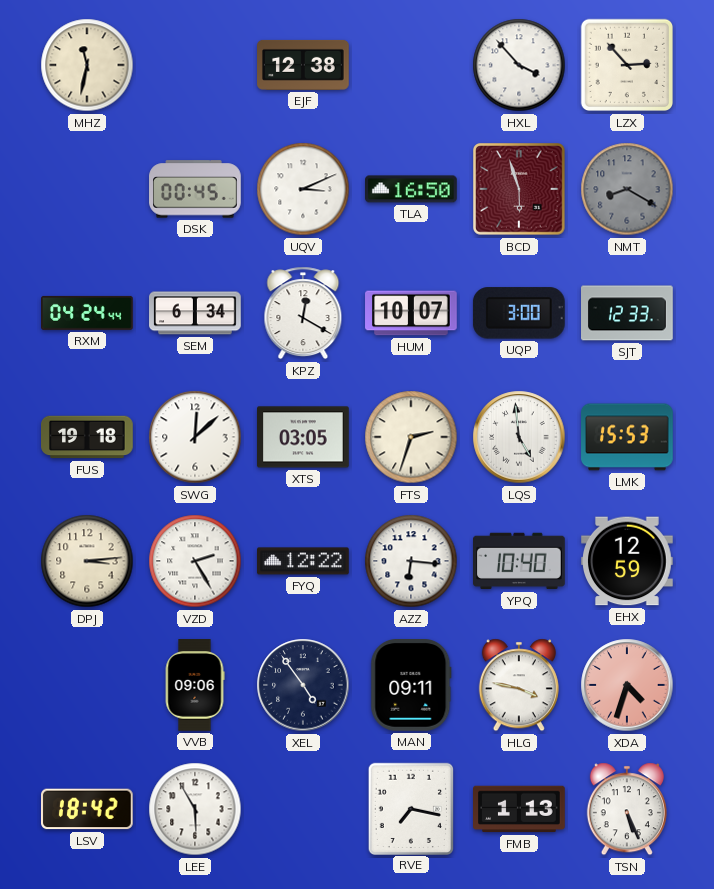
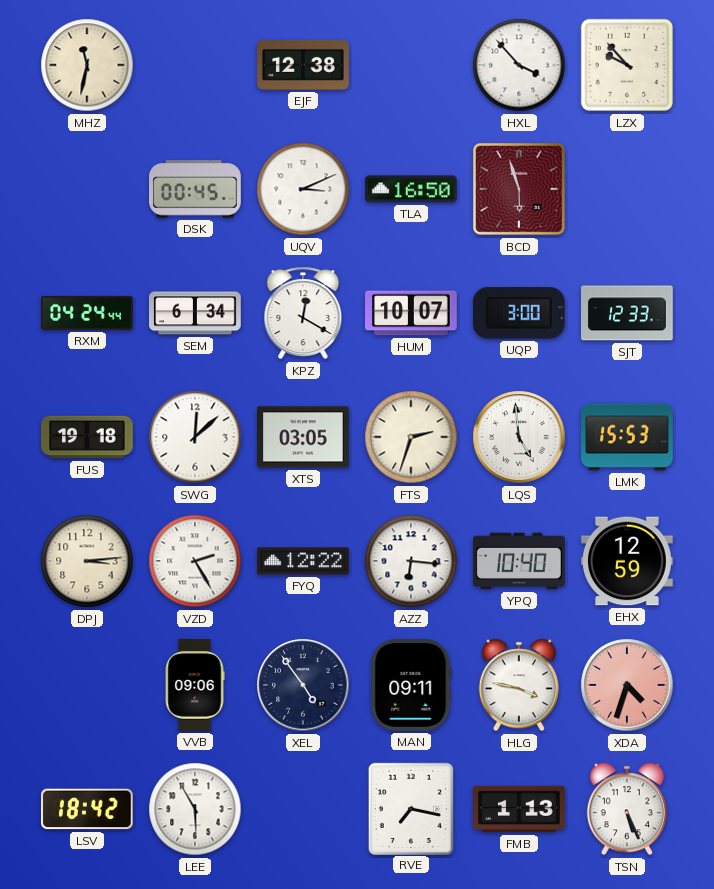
LZX: 2:53 -> 9:53 (627, 65)
NMT: 8:20 -> none (627, 189)
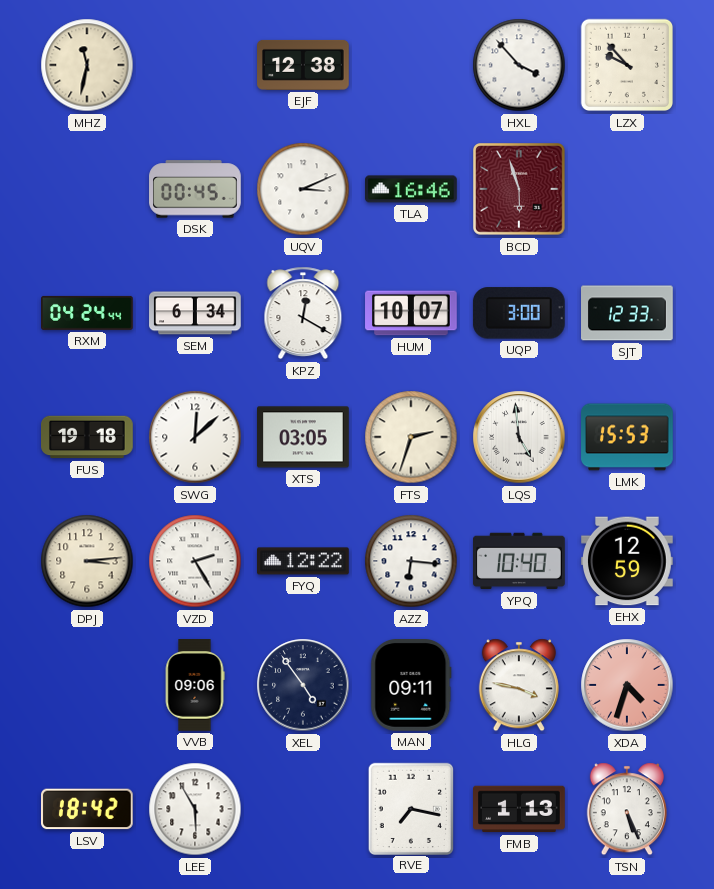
TLA: 16:50 -> 16:46 (412, 189)
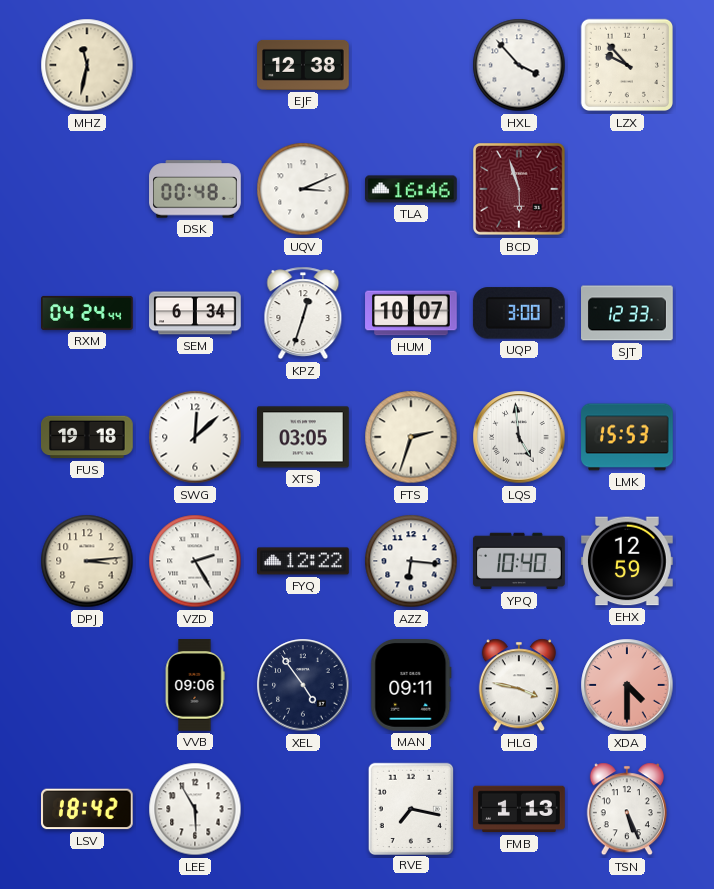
DSK: 00:45 -> 00:48 (195, 189)
KPZ: 12:20 -> 12:33 (303, 313)
XDA: 4:33 -> 4:30 (627, 685)
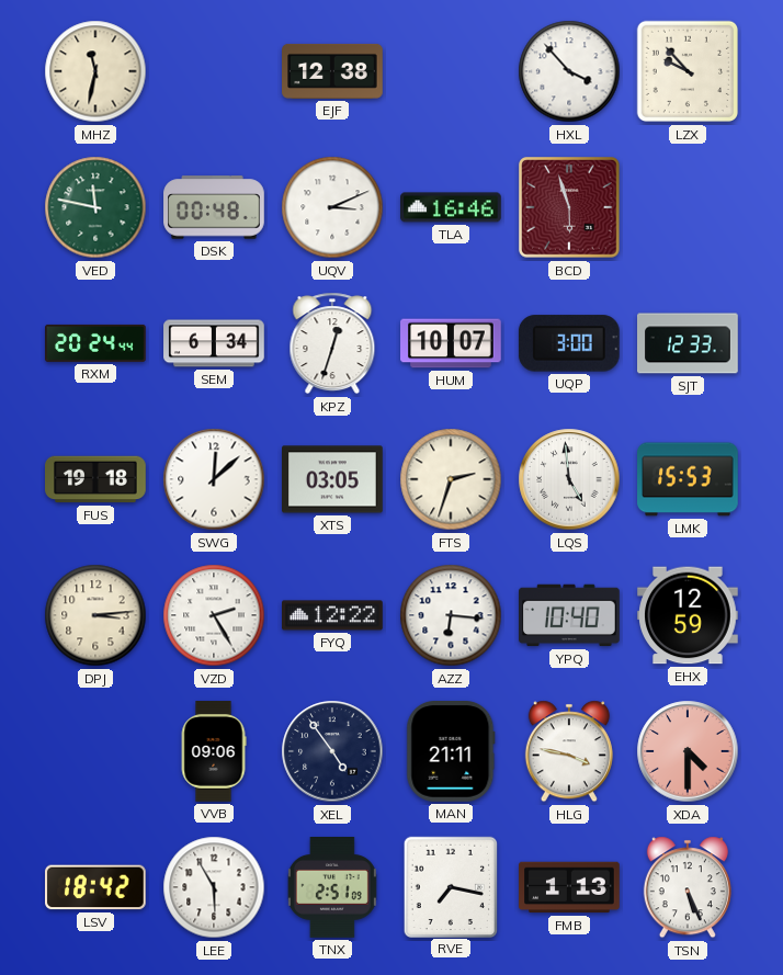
VED: none -> 11:47 (95, 207)
RXM: 04:24 -> 20:24 (95, 343)
MAN: 09:11 -> 21:11 (451, 752)
TNX: none -> 2:51 (332, 888)
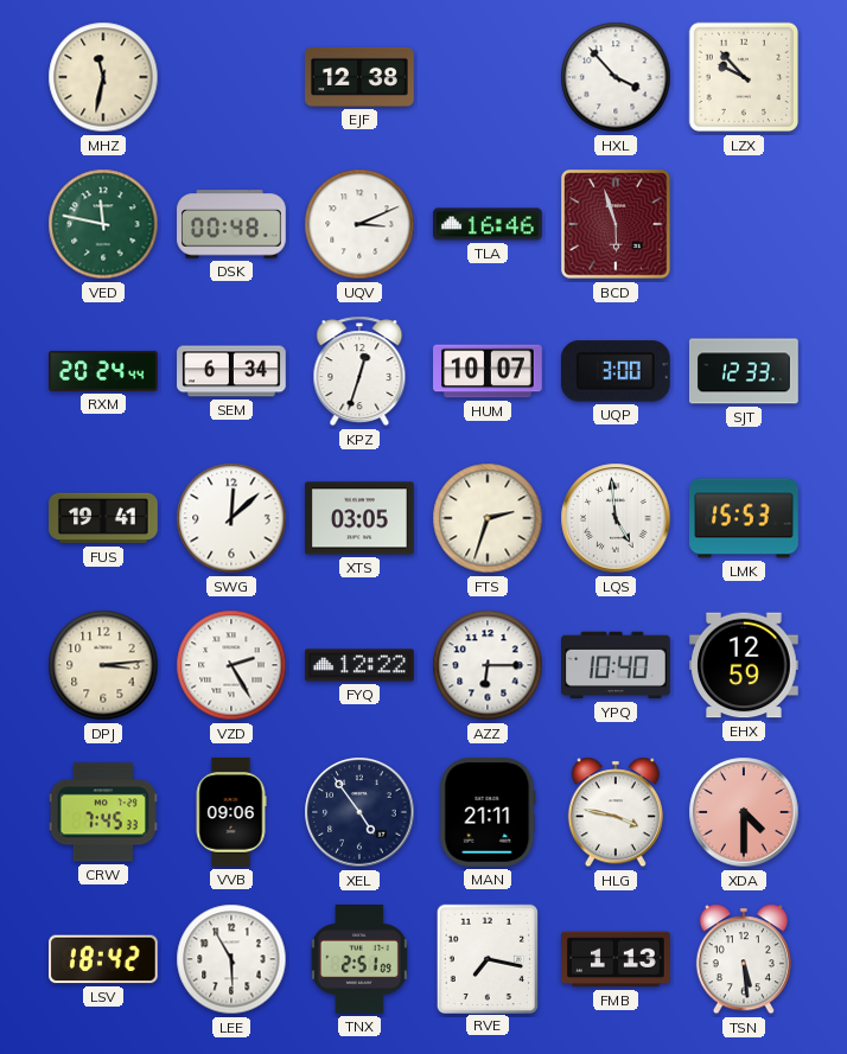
FUS: 19:18 -> 19:41 (103, 518)
AZZ: 6:16 -> 6:15 (488, 665)
CRW: none -> 7:45 (102, 812)
TSN: 5:26 -> 5:29 (744, 959)
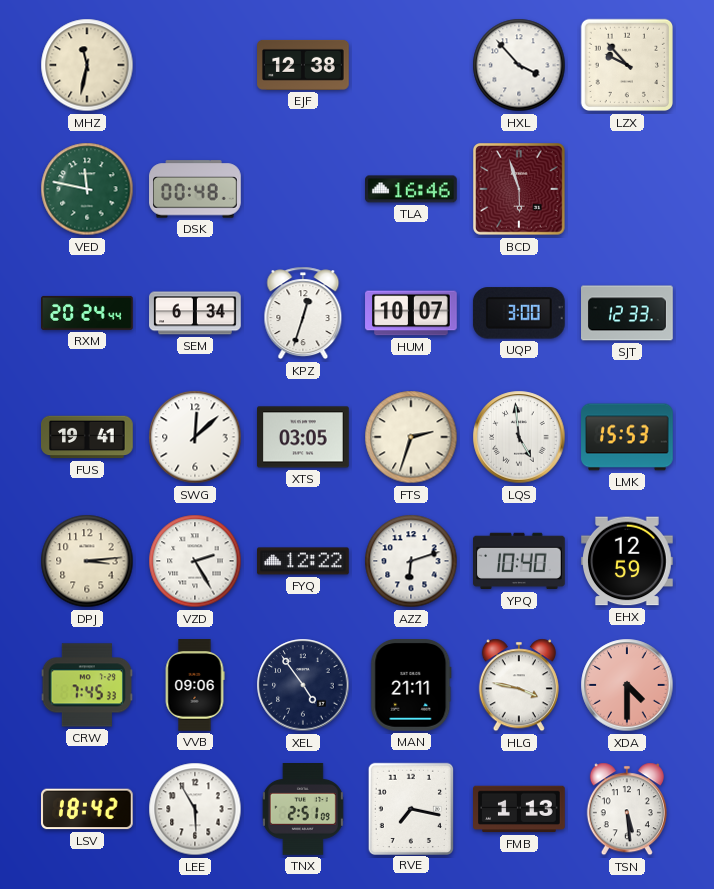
UQV: 3:11 -> none (359, 224)
AZZ: 6:15 -> 6:12 (411, 561)
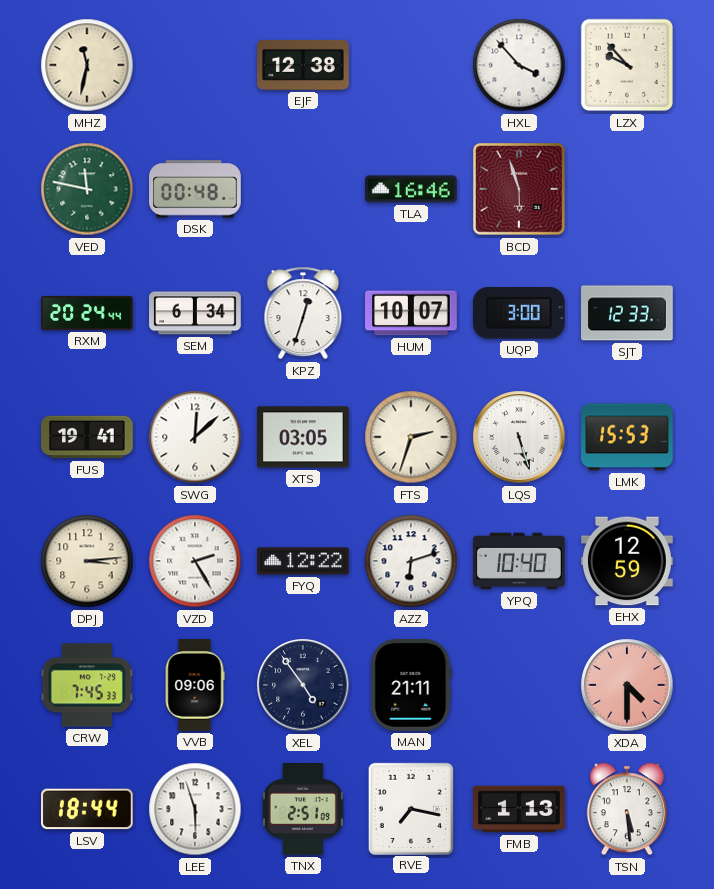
LQS: 4:59 -> 5:27 (519, 437)
HLG: 3:47 -> none (519, 685)
LSV: 18:42 -> 18:44 (88, 809)
LEE: 5:55 -> 5:57 (195, 809)
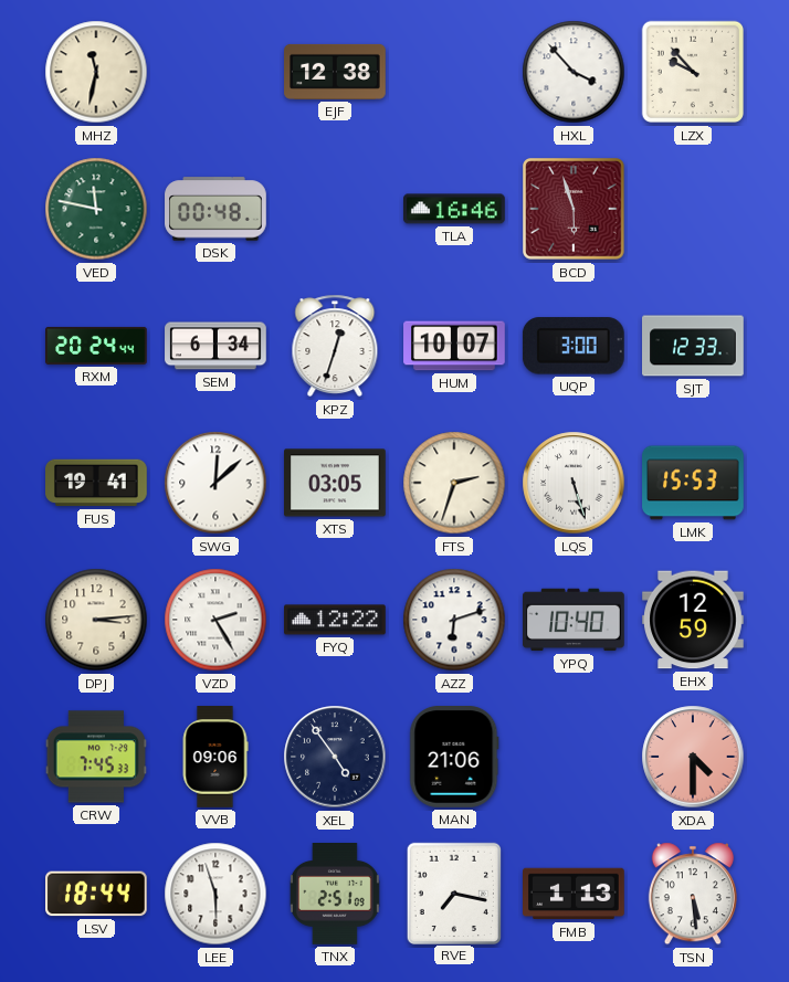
MAN: 21:11 -> 21:06 (454, 758)
